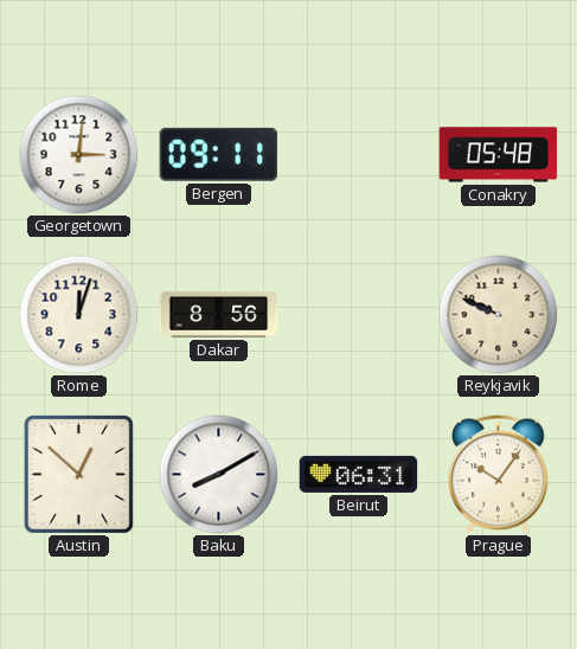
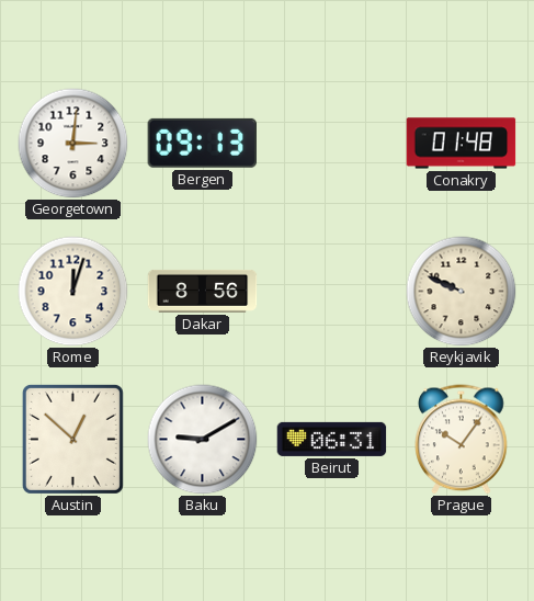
Bergen: 09:11 -> 09:13 (202, 143)
Conakry: 05:48 -> 01:48 (462, 144)
Baku: 8:10 -> 9:10 (203, 440)
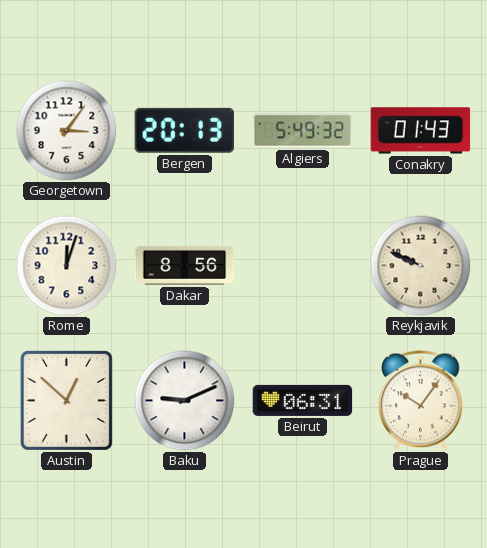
Georgetown: 3:01 -> 3:06 (67, 131)
Bergen: 09:13 -> 20:13 (184, 130)
Algiers: none -> 5:49 (303, 131)
Conakry: 01:48 -> 01:43 (421, 131)
Baku: 9:10 -> 9:11 (185, 401)
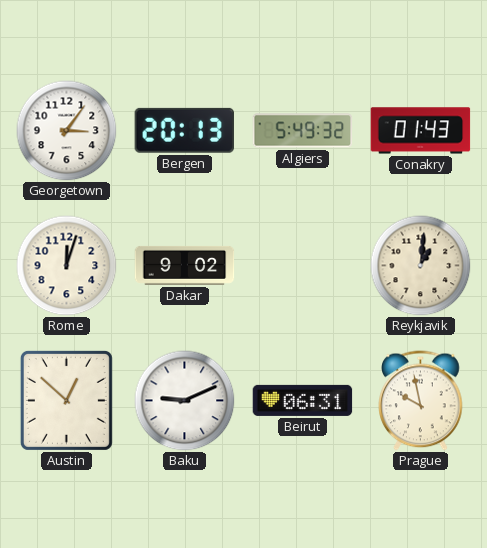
Dakar: 8:56 -> 9:02 (185, 265)
Reykjavik: 9:49 -> 1:01 (421, 266)
Prague: 10:06 -> 9:58 (421, 401)
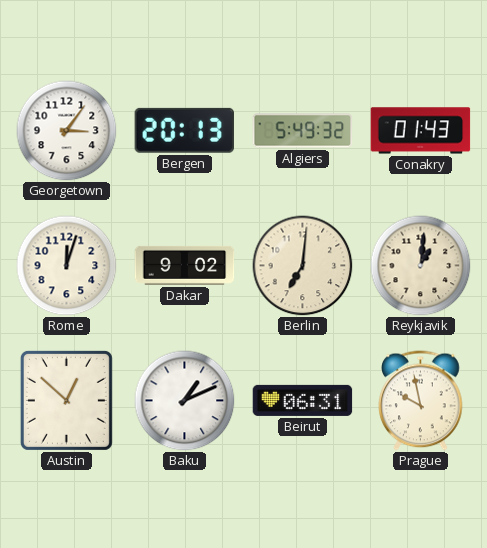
Berlin: none -> 7:01 (303, 266)
Baku: 9:11 -> 1:11 (185, 401)
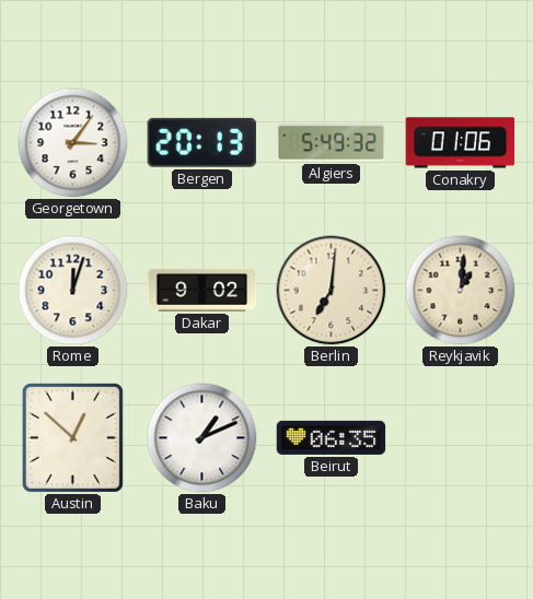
Conakry: 01:43 -> 01:06 (461, 143)
Beirut: 06:31 -> 06:35 (332, 437)
Prague: 9:58 -> none (421, 401)
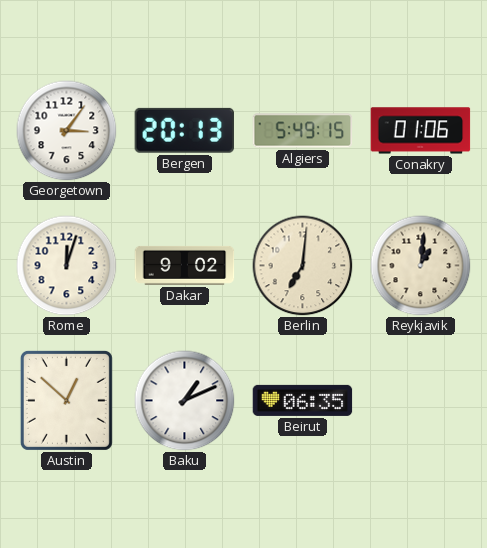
Algiers: 5:49:32 -> 5:49:15 (303, 131)
